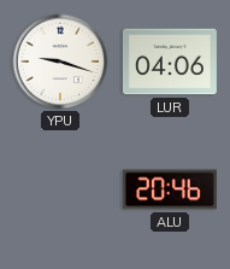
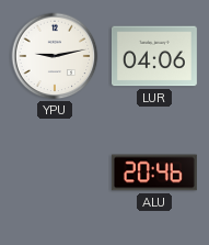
YPU: 9:18 -> 9:13 (55, 56)
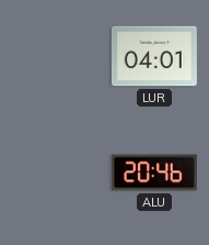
YPU: 9:13 -> none (55, 56)
LUR: 04:06 -> 04:01 (154, 56)
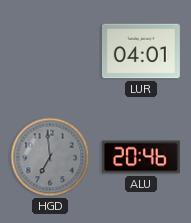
HGD: none -> 6:59 (50, 157)
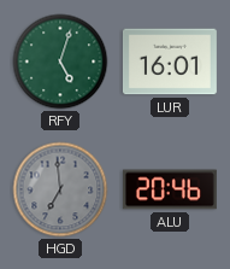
RFY: none -> 5:03 (60, 62)
LUR: 04:01 -> 16:01 (170, 62)
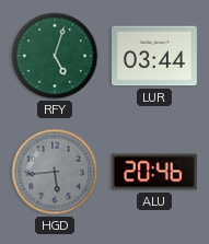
LUR: 16:01 -> 03:44 (154, 56)
HGD: 6:59 -> 5:44 (55, 172)
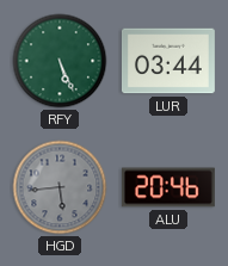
RFY: 5:03 -> 5:26 (60, 61)
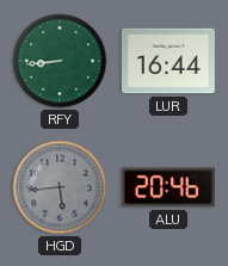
RFY: 5:26 -> 8:44 (60, 61)
LUR: 03:44 -> 16:44 (168, 61)
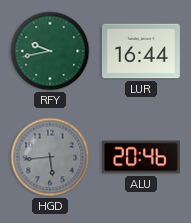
RFY: 8:44 -> 9:43 (50, 51)
